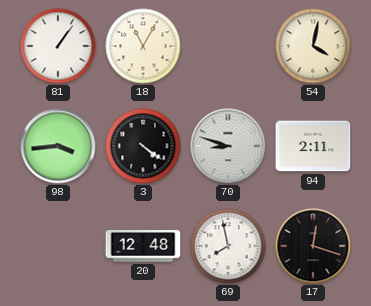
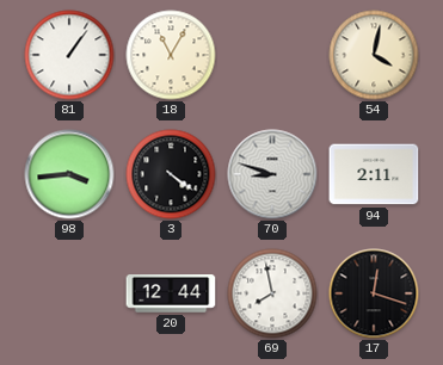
20: 12:48 -> 12:44 (171, 293)
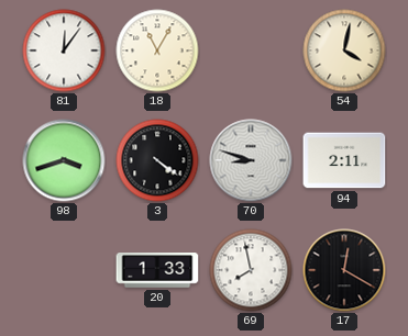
81: 1:06 -> 12:06 (64, 51)
98: 3:44 -> 3:42 (64, 160)
20: 12:44 -> 1:33 (157, 270)
17: 12:18 -> 12:20 (344, 270)
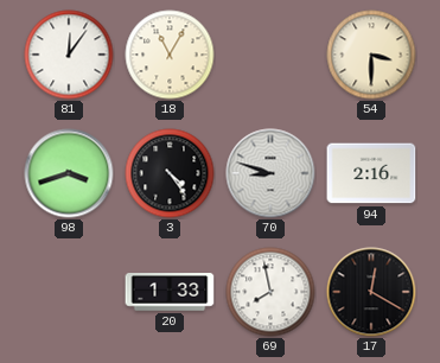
54: 4:02 -> 3:30 (371, 55)
3: 4:21 -> 4:24 (170, 173)
94: 2:11 -> 2:16 (371, 173)
